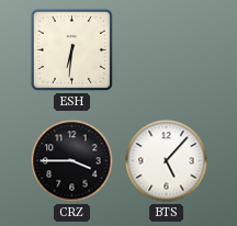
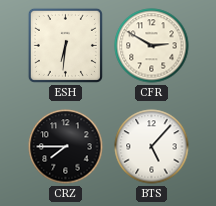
CFR: none -> 2:50 (152, 46)
CRZ: 3:45 -> 7:45 (66, 147)
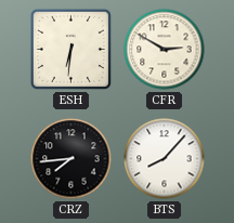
CRZ: 7:45 -> 7:44 (71, 159)
BTS: 5:07 -> 8:07 (165, 159)
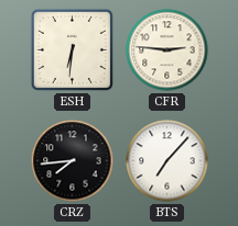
CFR: 2:50 -> 2:46 (167, 50)
BTS: 8:07 -> 7:07 (167, 161)
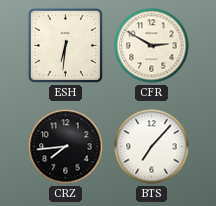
CFR: 2:46 -> 2:50 (152, 46)
